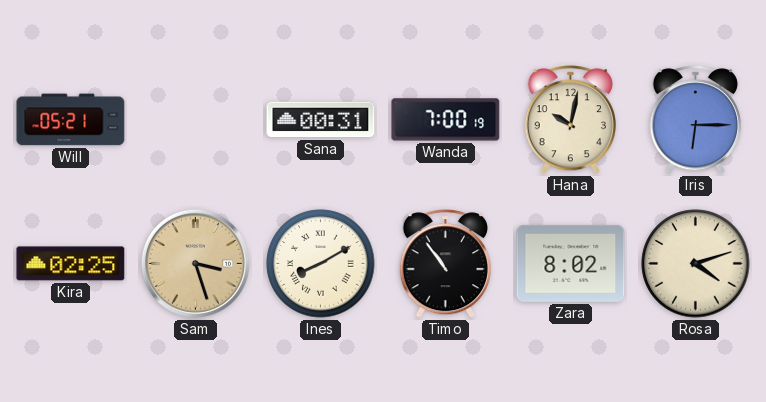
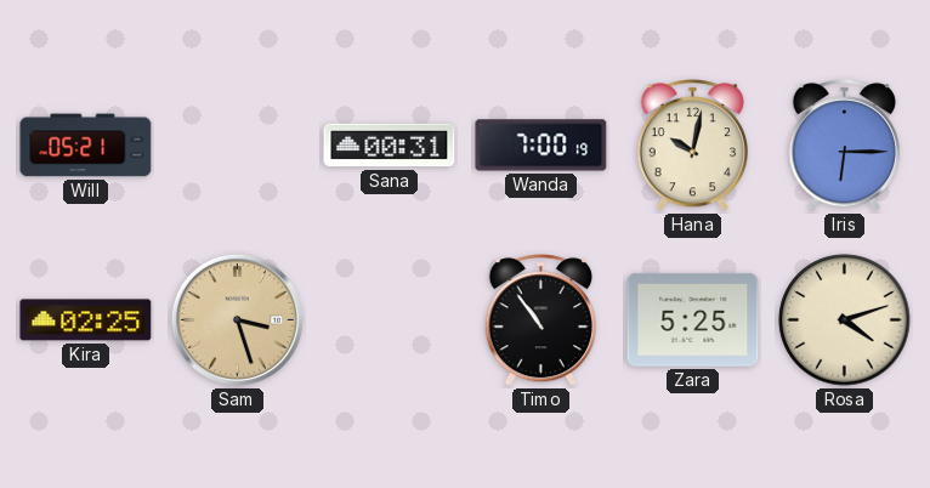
Ines: 8:10 -> none (321, 264)
Zara: 8:02 -> 5:25 (693, 319)
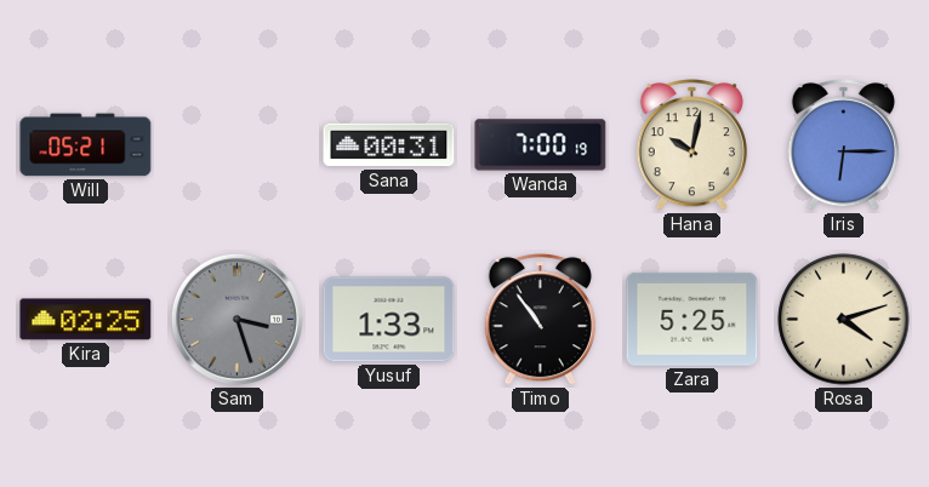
Sam dial: champagne -> grey (236, 319)
Yusuf: none -> 1:33 (389, 320)
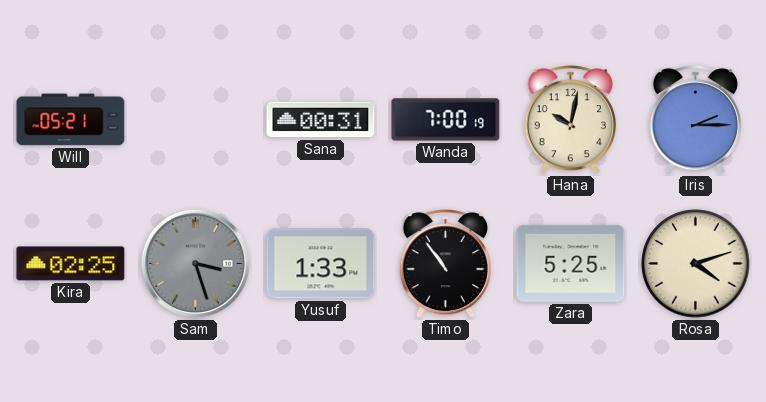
Iris: 6:15 -> 2:15 (695, 120)
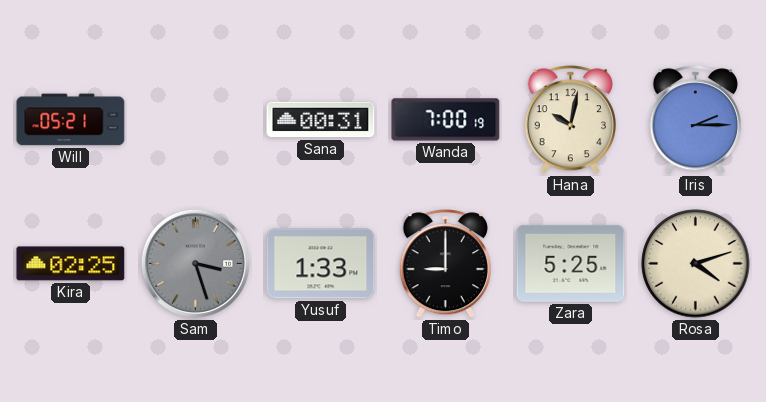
Timo: 10:54 -> 9:00 (445, 264)
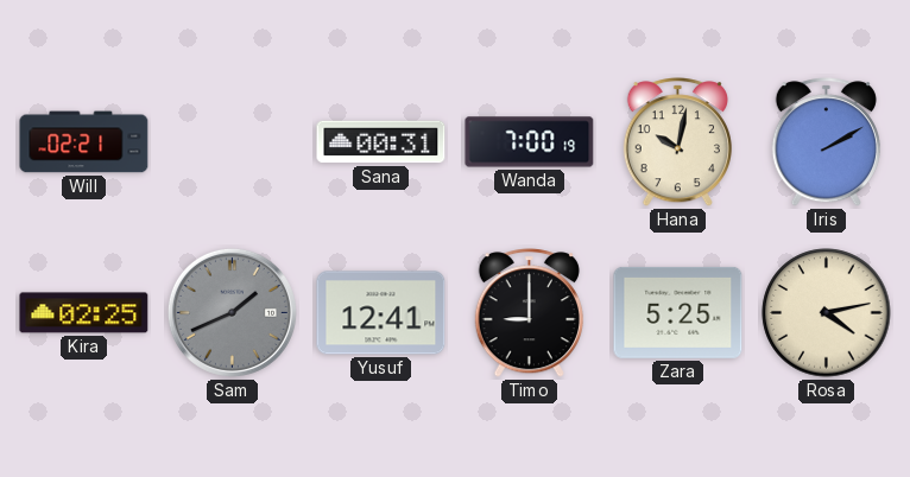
Will: 05:21 -> 02:21 (84, 142)
Iris: 2:15 -> 2:10 (826, 142)
Sam: 3:27 -> 1:41 (232, 312)
Yusuf: 1:33 -> 12:41 (381, 313)
Rosa: 4:12 -> 4:13 (827, 313)
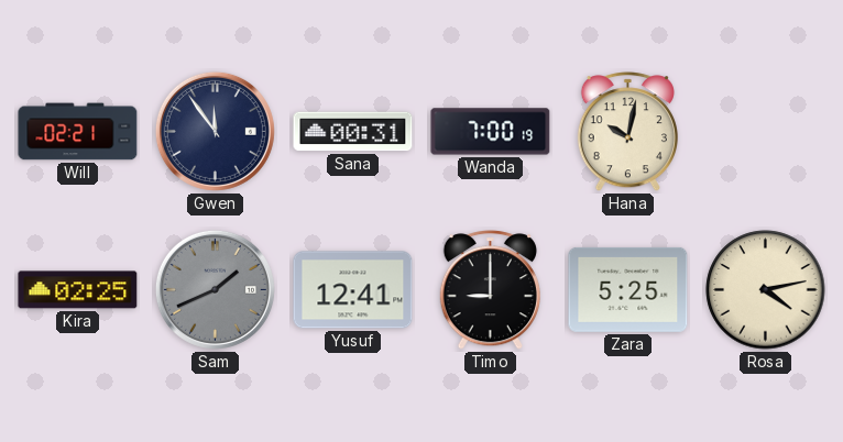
Gwen: none -> 11:54 (215, 131)
Iris: 2:10 -> none (826, 142)
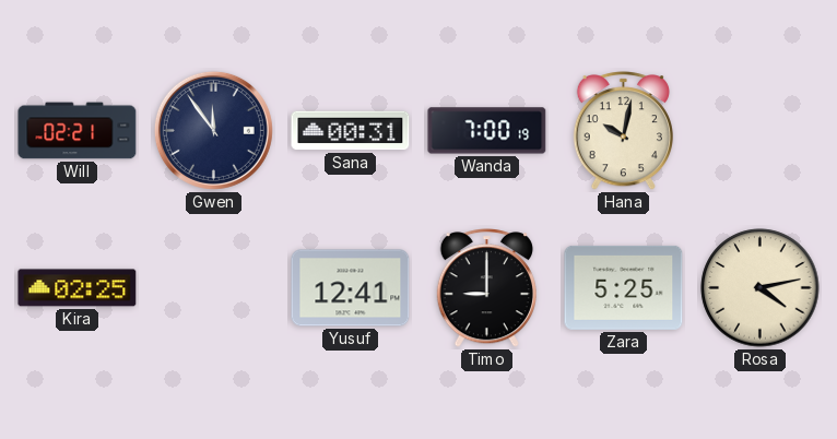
Sam: 1:41 -> none (215, 289)
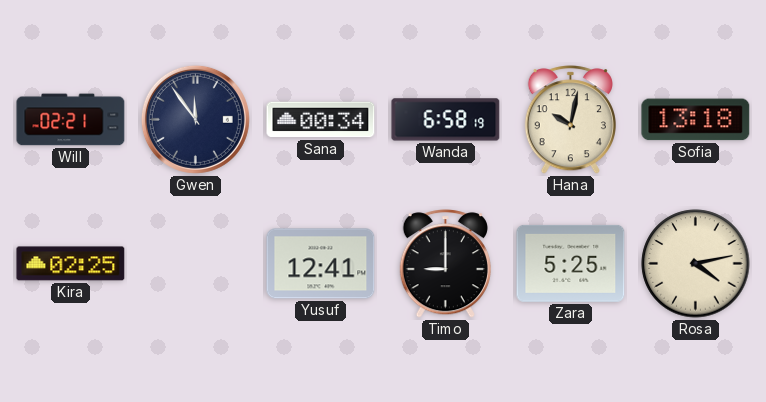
Sana: 00:31 -> 00:34 (321, 120)
Wanda: 7:00 -> 6:58 (446, 120)
Sofia: none -> 13:18 (696, 120)
